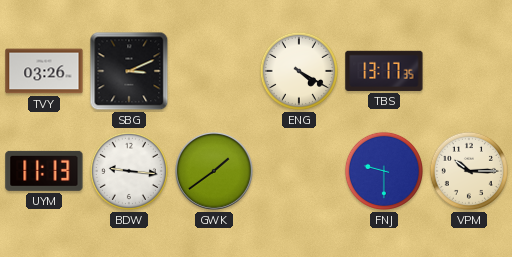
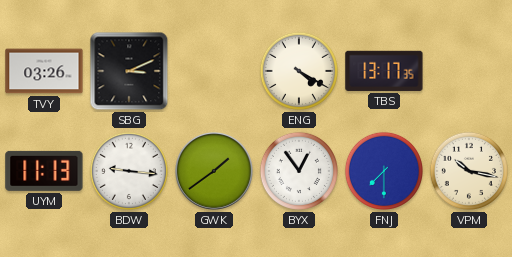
BYX: none -> 12:54 (299, 171)
FNJ: 9:30 -> 7:30 (384, 171)
VPM: 10:15 -> 10:17 (469, 171)
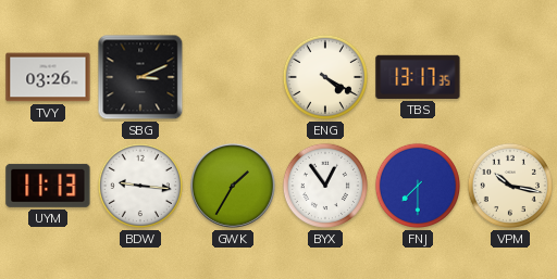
GWK: 1:39 -> 1:35 (234, 187)
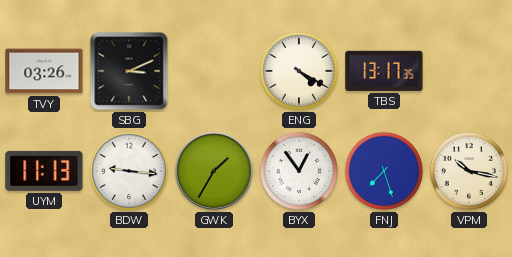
FNJ: 7:30 -> 7:27 (384, 171)
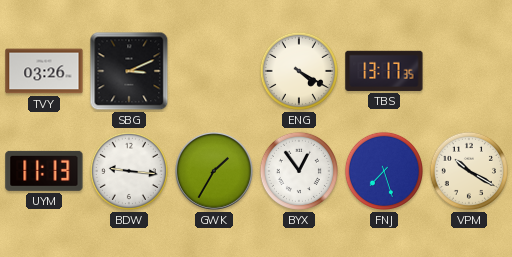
VPM: 10:17 -> 10:20 (469, 171)
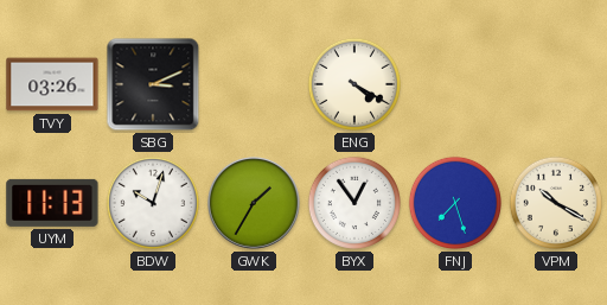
TBS: 13:17 -> none (384, 71)
BDW: 9:16 -> 10:03 (153, 203)
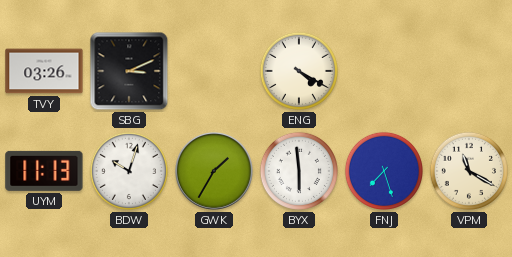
BYX: 12:54 -> 5:59 (299, 171)
VPM: 10:20 -> 11:20 (469, 171)
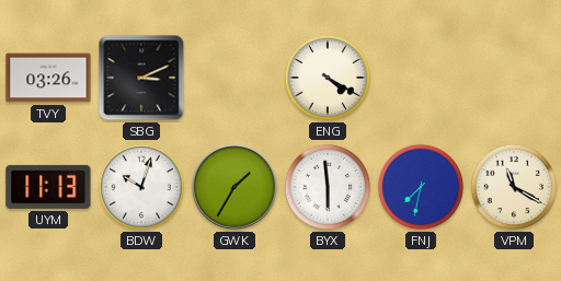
FNJ: 7:27 -> 7:32 (421, 187)
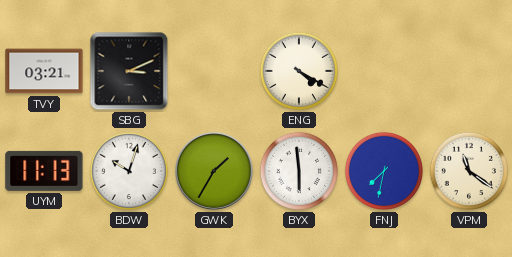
TVY: 03:26 -> 03:21 (44, 71)
VPM: 11:20 -> 11:21 (469, 171)
